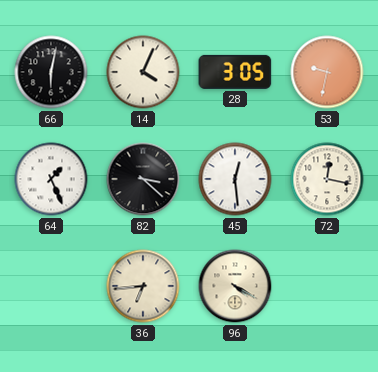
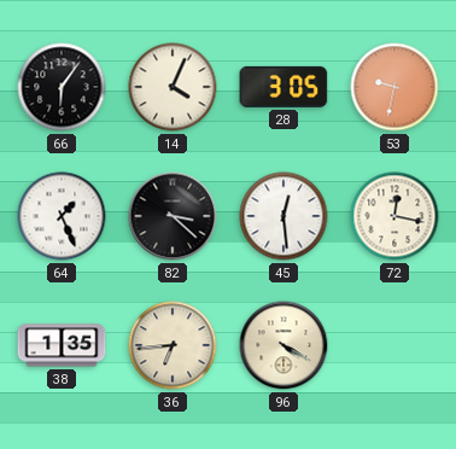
66: 6:02 -> 6:06 (62, 87)
38: none -> 1:35 (62, 345)
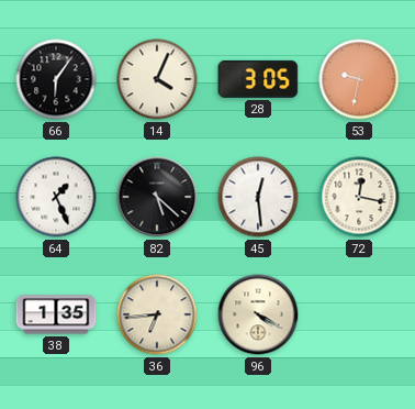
82: 3:22 -> 5:22 (157, 197)
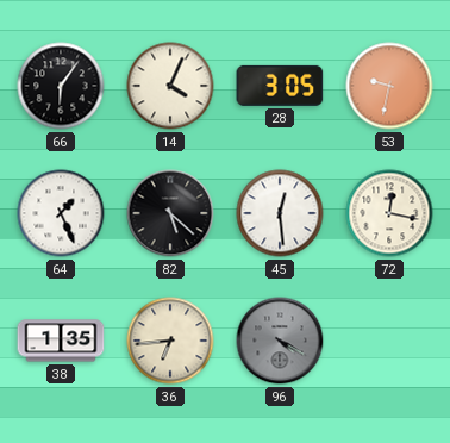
96 dial: cream -> grey (280, 341)
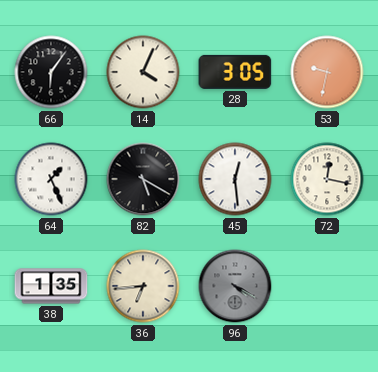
82: 5:22 -> 5:20 (143, 179)
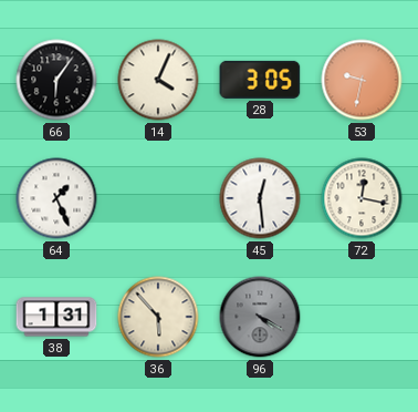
82: 5:20 -> none (143, 179)
38: 1:35 -> 1:31 (56, 317)
36: 6:44 -> 5:53 (158, 317)
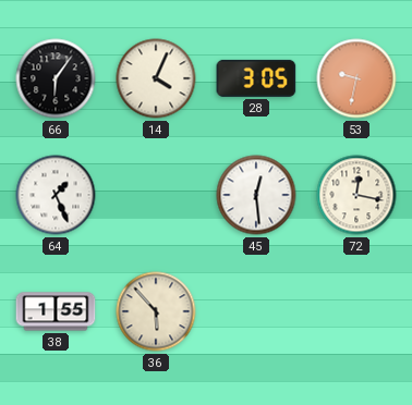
38: 1:31 -> 1:55 (56, 311)
96: 4:20 -> none (260, 317)
